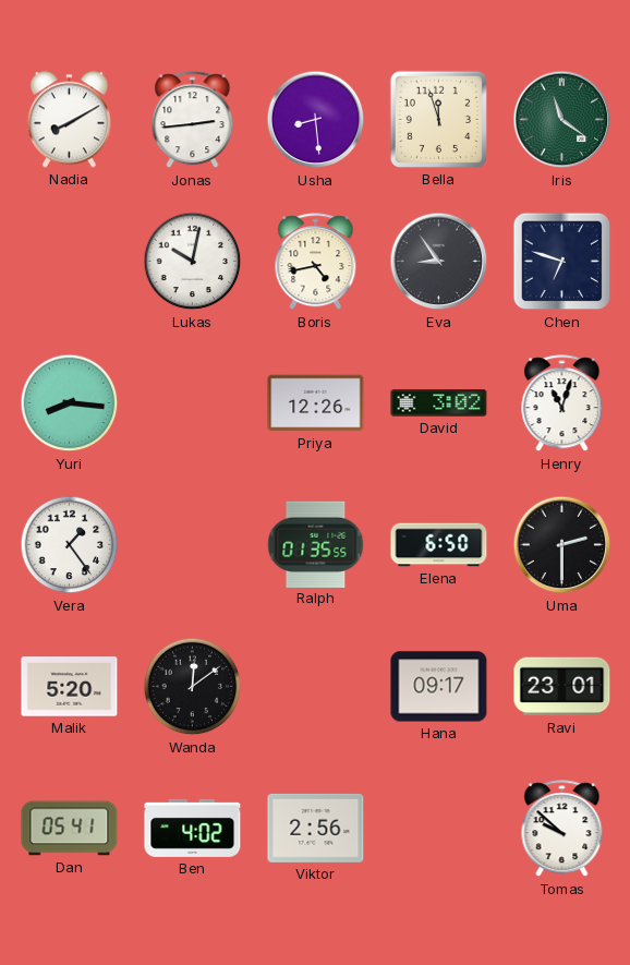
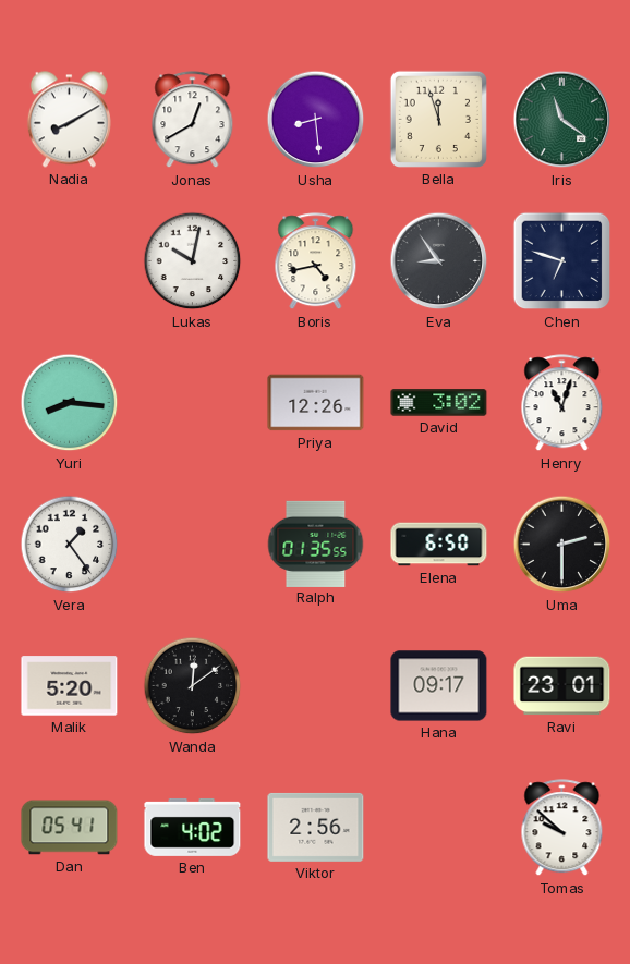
Jonas: 2:44 -> 12:40 (193, 120)
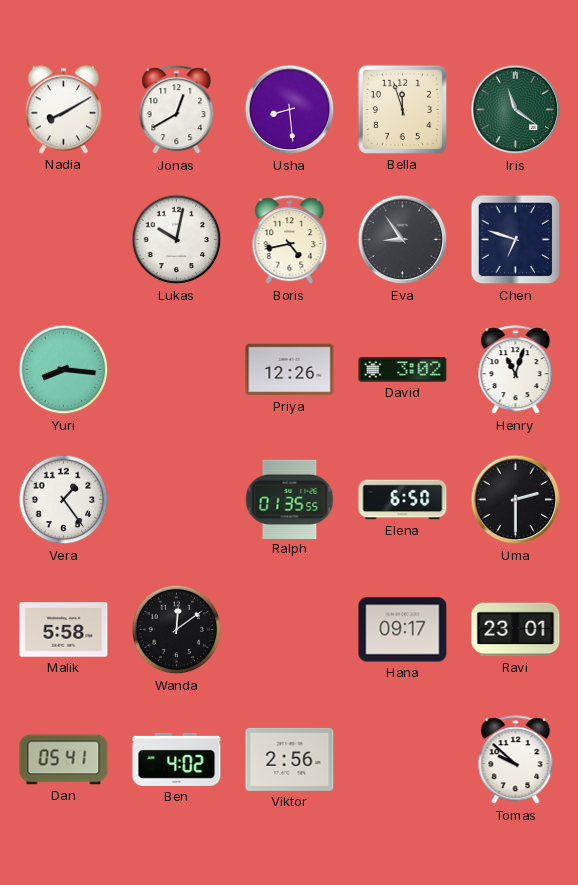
Malik: 5:20 -> 5:58 (64, 630)
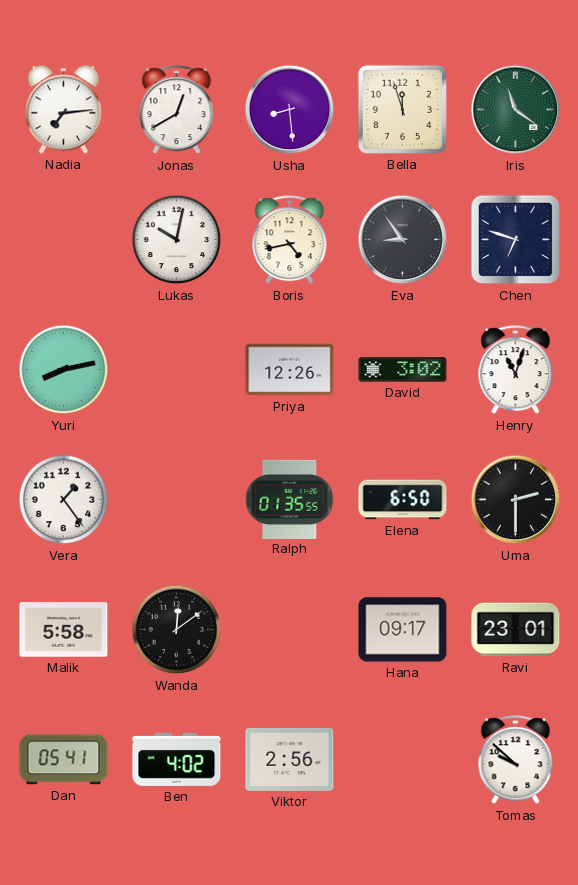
Nadia: 8:10 -> 7:14 (63, 110)
Yuri: 8:16 -> 8:13 (64, 370)
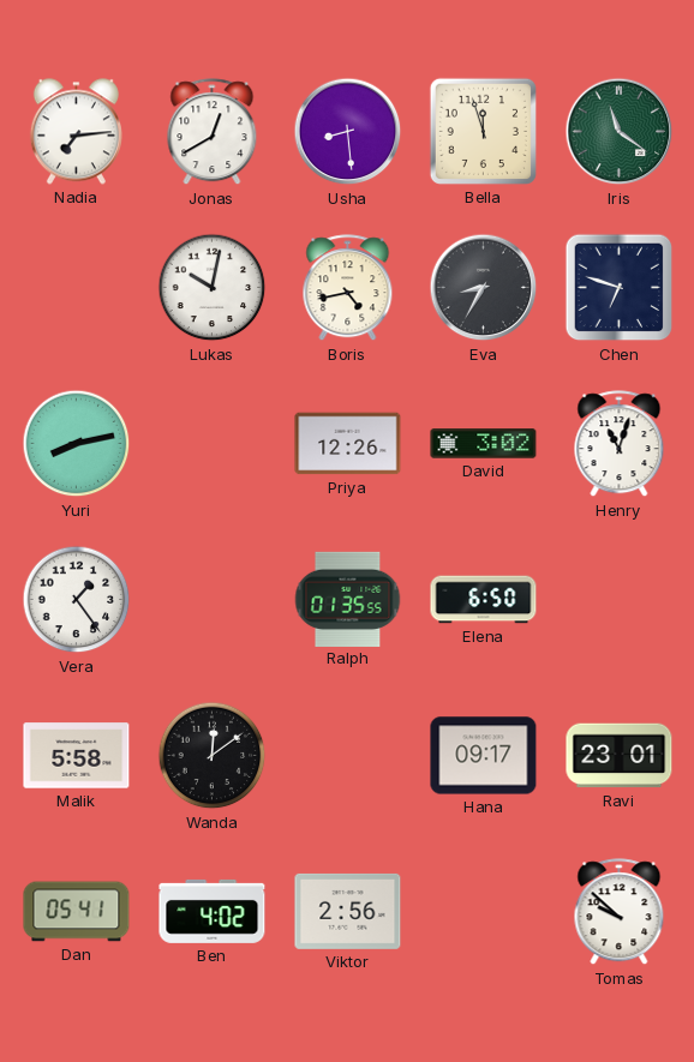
Eva: 8:54 -> 8:35 (484, 288)
Uma: 2:30 -> none (516, 500)
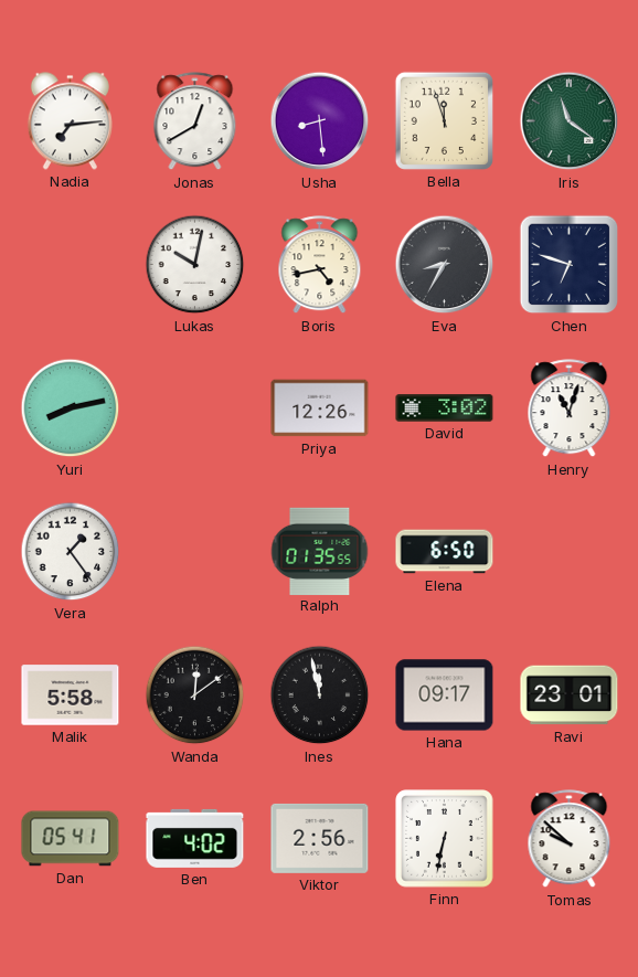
Ines: none -> 11:58 (320, 695)
Finn: none -> 6:32 (445, 839)
